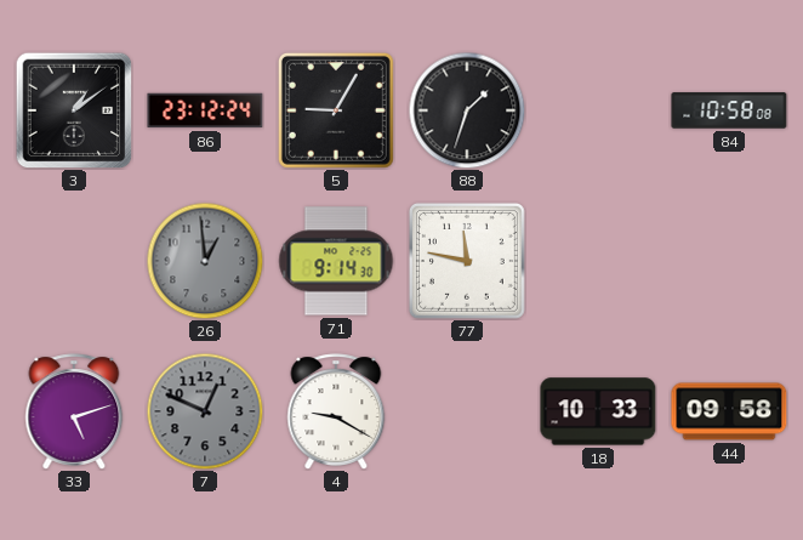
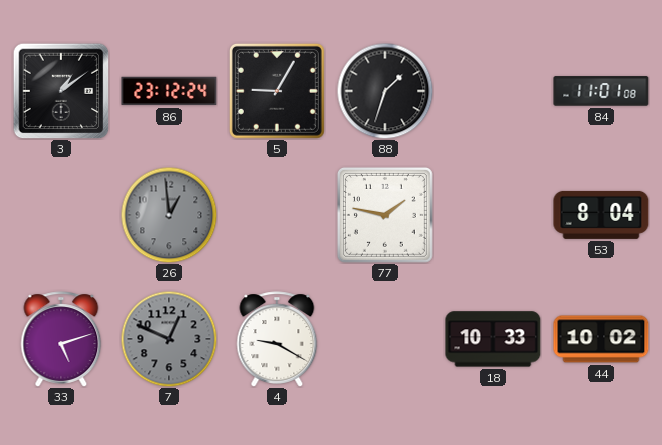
84: 10:58 -> 11:01 (601, 91)
71: 9:14 -> none (336, 261)
77: 11:47 -> 1:47 (385, 215)
53: none -> 8:04 (601, 215)
44: 09:58 -> 10:02 (601, 339)
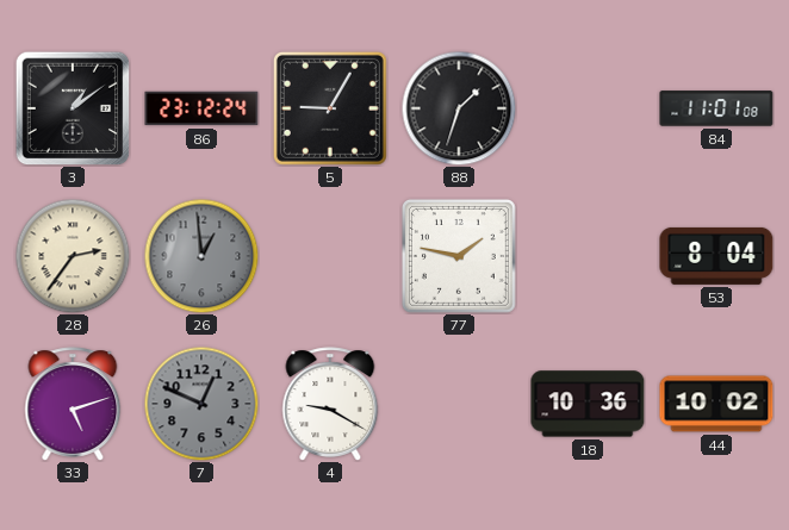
28: none -> 2:36 (73, 256)
18: 10:33 -> 10:36 (588, 404)
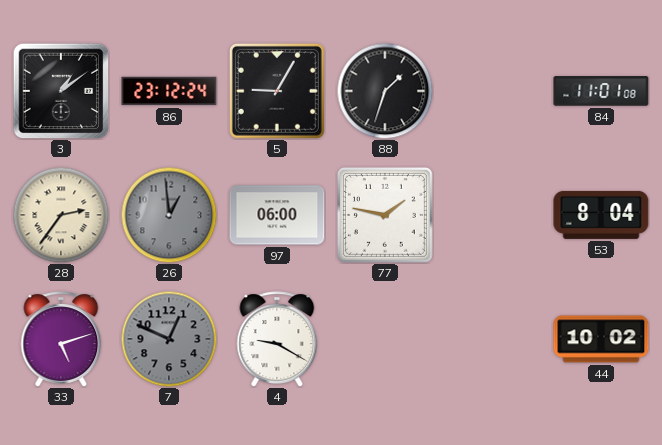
97: none -> 06:00 (277, 215)
18: 10:36 -> none (588, 404)
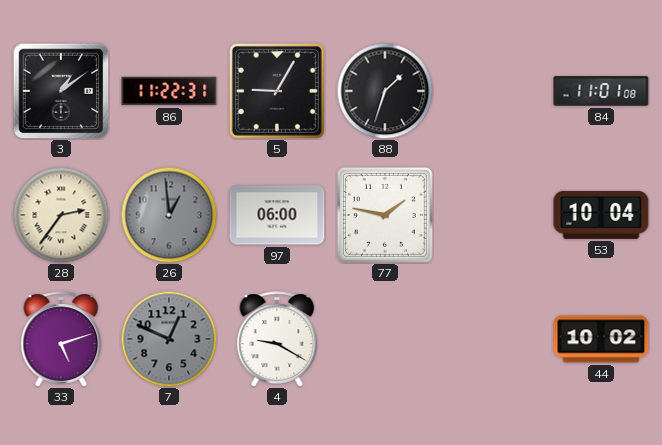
86: 23:12 -> 11:22 (169, 91)
53: 8:04 -> 10:04 (601, 215)
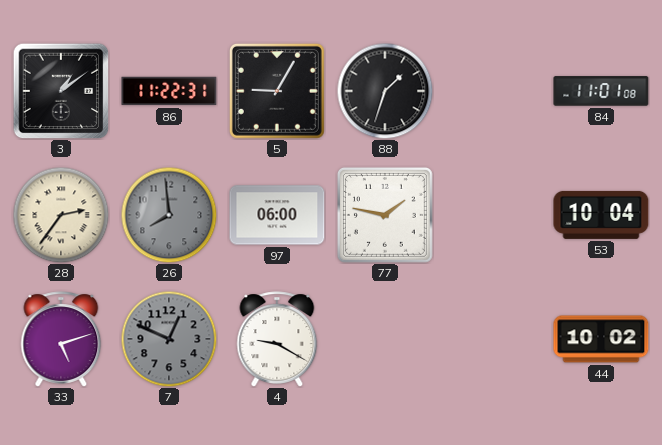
26: 12:59 -> 7:59 (169, 215)
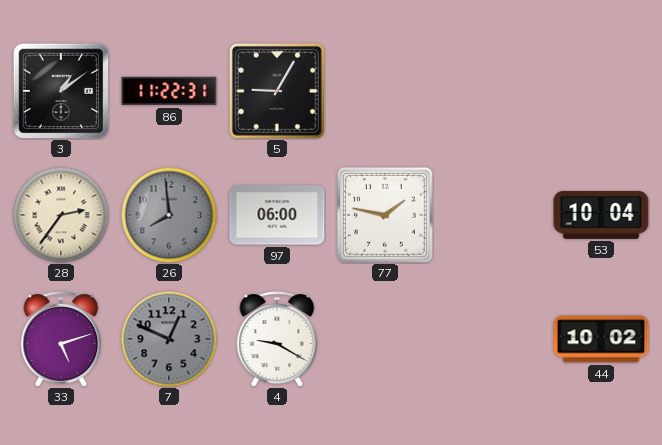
88: 1:33 -> none (385, 91)
84: 11:01 -> none (601, 91)
